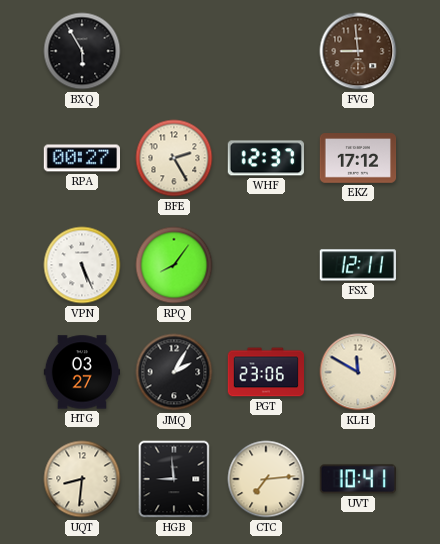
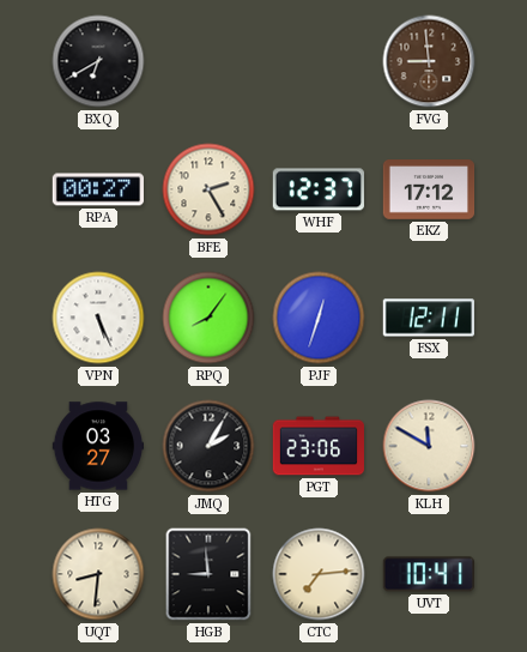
BXQ: 5:55 -> 6:40 (98, 61)
PJF: none -> 12:33 (319, 318)
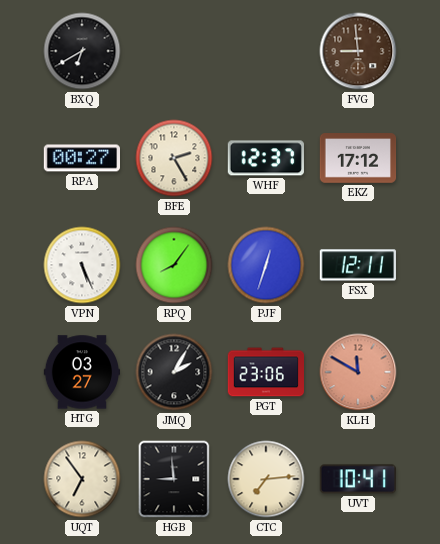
KLH dial: cream -> salmon (358, 372)
UQT: 8:31 -> 6:54 (82, 479)
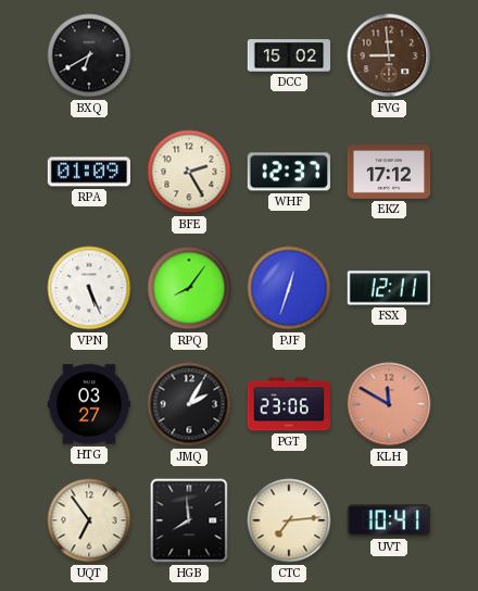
DCC: none -> 15:02 (289, 55)
RPA: 00:27 -> 01:09 (88, 172)
HGB: 8:59 -> 7:59 (189, 520)
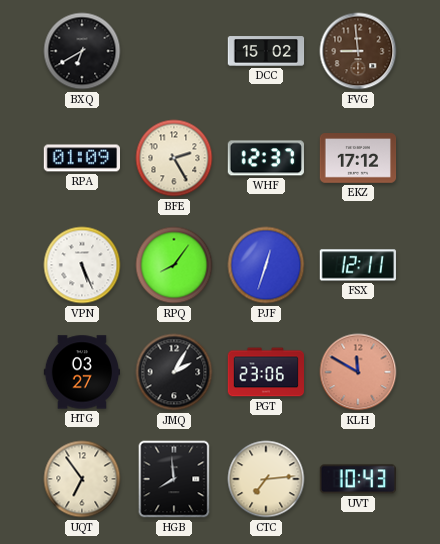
UVT: 10:41 -> 10:43 (358, 479)
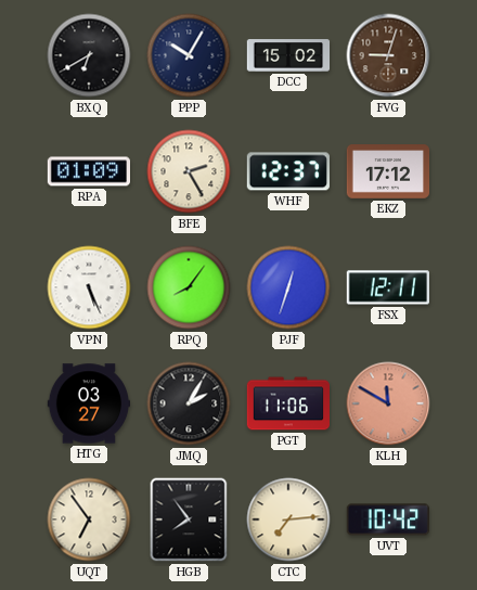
PPP: none -> 10:05 (189, 55)
FVG: 8:59 -> 9:03 (388, 55)
PGT: 23:06 -> 11:06 (288, 403)
HGB: 7:59 -> 7:54 (189, 520)
UVT: 10:43 -> 10:42 (388, 520)
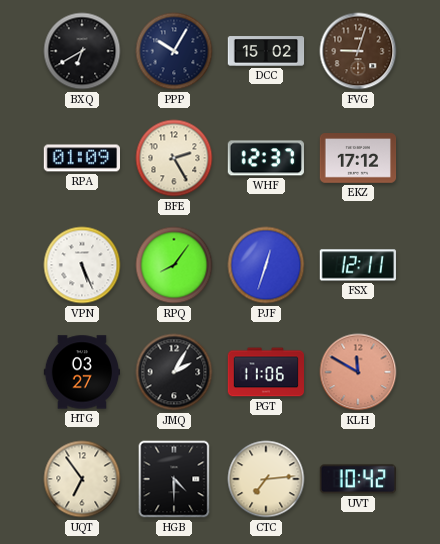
HGB: 7:54 -> 4:30 (174, 479)
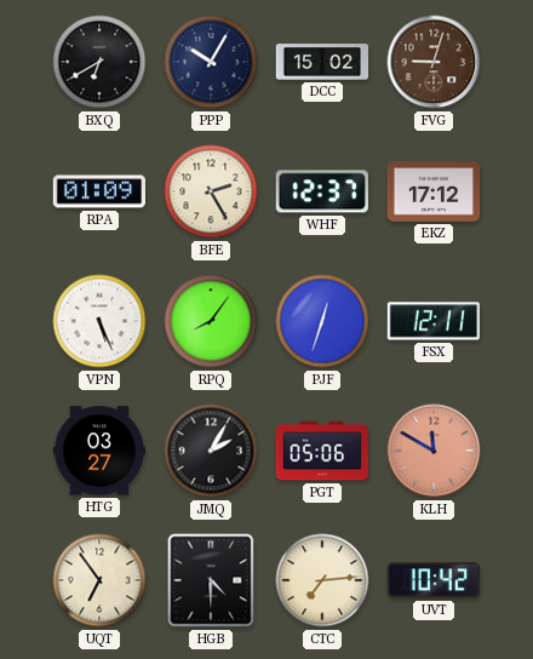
PGT: 11:06 -> 05:06 (322, 451)
